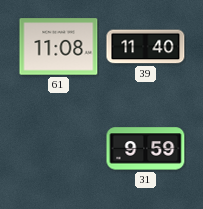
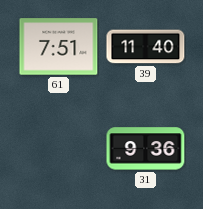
61: 11:08 -> 7:51 (59, 47)
31: 9:59 -> 9:36 (146, 149)
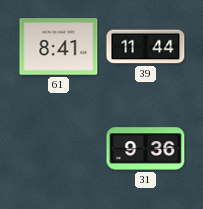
61: 7:51 -> 8:41 (59, 47)
39: 11:40 -> 11:44 (146, 47)
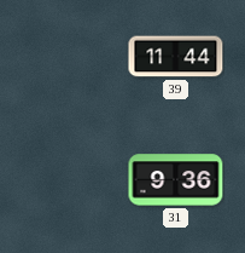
61: 8:41 -> none (59, 47)
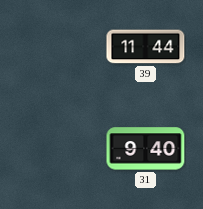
31: 9:36 -> 9:40 (146, 149)
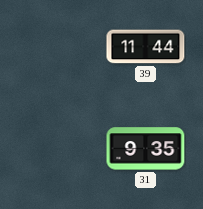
31: 9:40 -> 9:35 (146, 149)
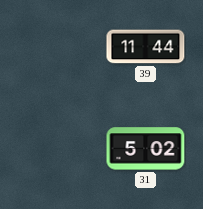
31: 9:35 -> 5:02 (146, 149)
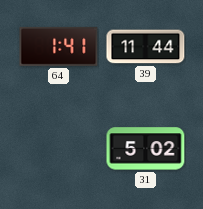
64: none -> 1:41 (59, 46)
